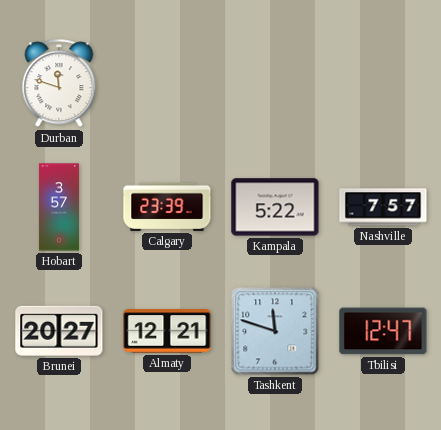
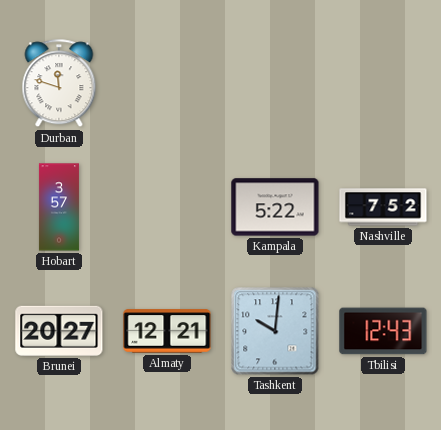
Calgary: 23:39 -> none (167, 207)
Nashville: 7:57 -> 7:52 (383, 207)
Tashkent: 11:48 -> 10:01 (275, 331)
Tbilisi: 12:47 -> 12:43 (383, 331)
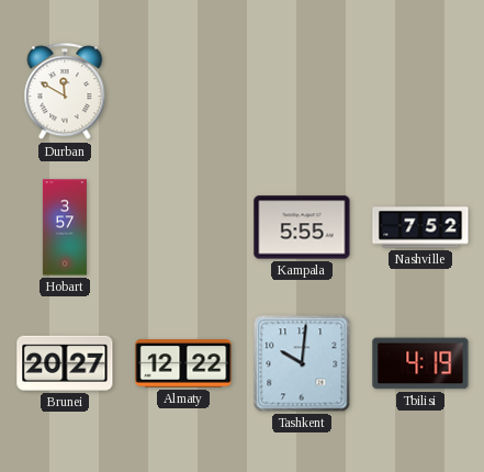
Durban: 11:48 -> 11:50 (65, 92)
Kampala: 5:22 -> 5:55 (302, 227)
Almaty: 12:21 -> 12:22 (183, 363)
Tbilisi: 12:43 -> 4:19 (420, 363)
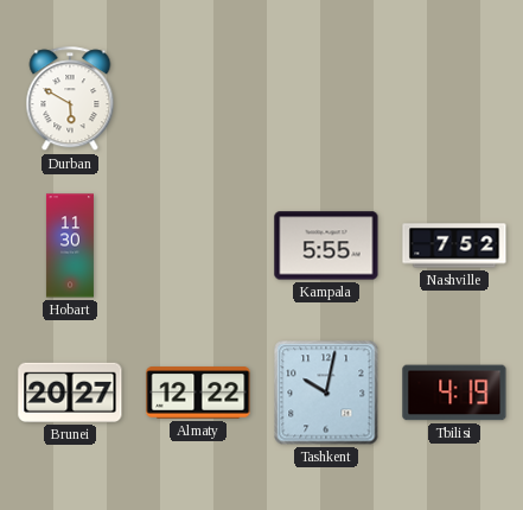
Durban: 11:50 -> 5:50 (70, 100)
Hobart: 3:57 -> 11:30 (70, 246)
Tashkent: 10:01 -> 10:02 (326, 393)
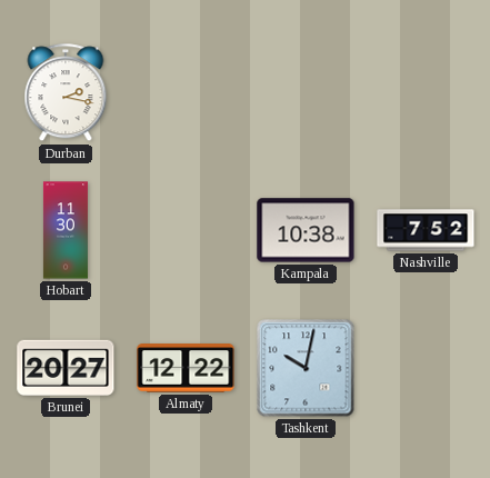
Durban: 5:50 -> 2:17 (66, 93)
Kampala: 5:55 -> 10:38 (306, 230)
Tbilisi: 4:19 -> none (454, 393)
